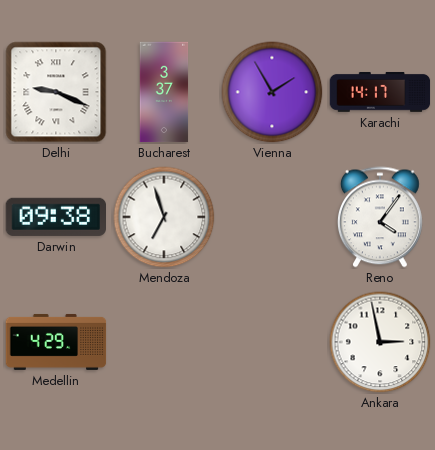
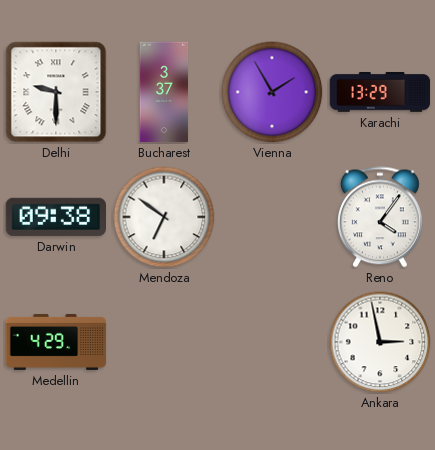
Delhi: 9:19 -> 9:30 (56, 92)
Karachi: 14:17 -> 13:29 (380, 92)
Mendoza: 6:57 -> 6:51 (164, 217)
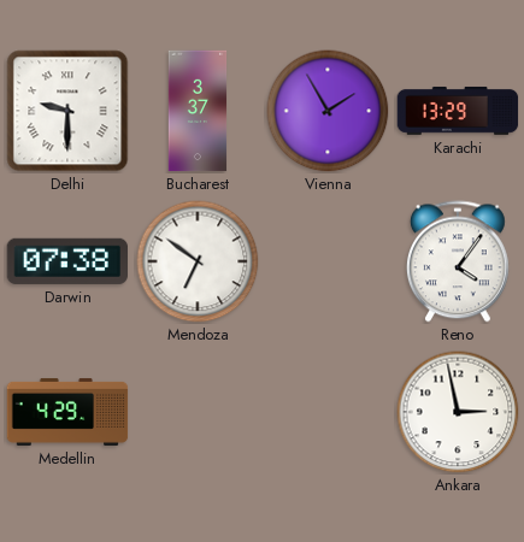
Darwin: 09:38 -> 07:38 (66, 261)
